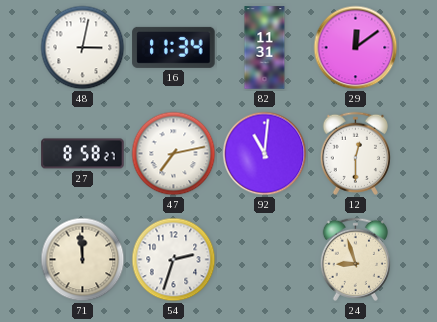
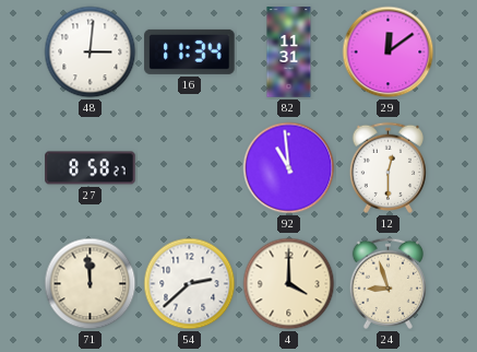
48: 3:02 -> 3:01 (91, 52)
47: 7:13 -> none (174, 154)
92: 11:01 -> 10:59 (289, 168)
54: 2:33 -> 2:38 (190, 284)
4: none -> 4:00 (289, 284)
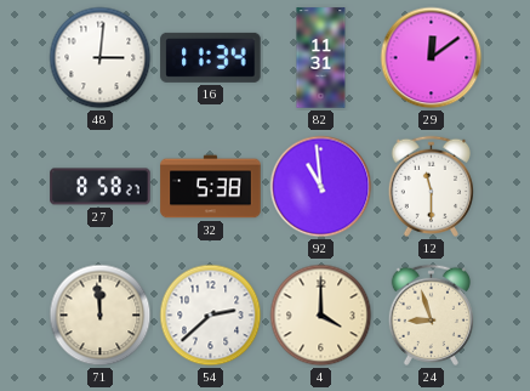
32: none -> 5:38 (211, 187)
12: 12:30 -> 11:30 (431, 186)
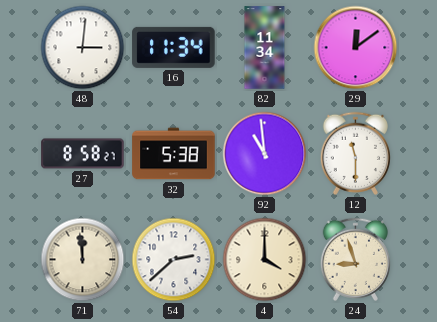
82: 11:31 -> 11:34 (265, 48)
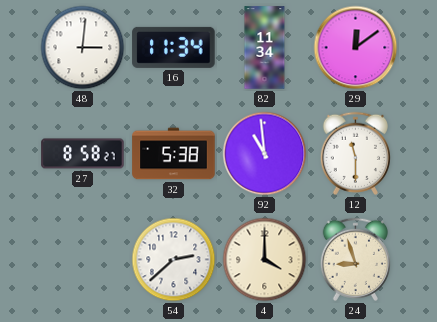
71: 11:59 -> none (83, 260)
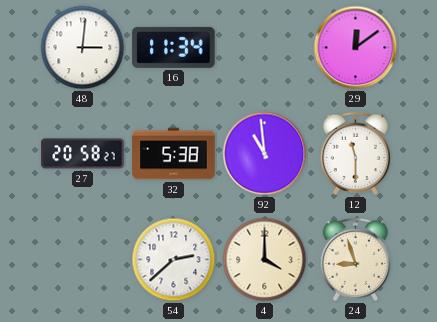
82: 11:34 -> none (265, 48)
27: 8:58 -> 20:58 (83, 154)
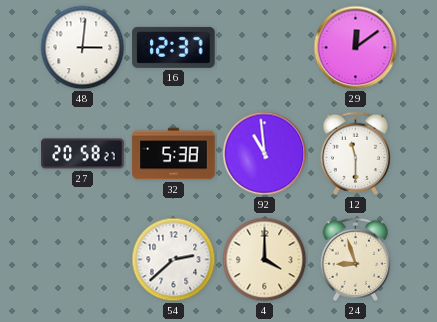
16: 11:34 -> 12:37 (174, 47)
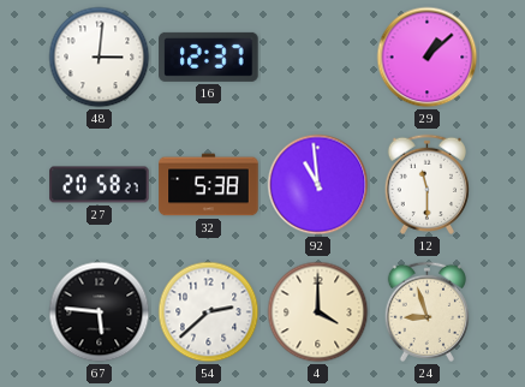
29: 12:09 -> 1:08 (428, 58)
67: none -> 5:46 (100, 312)
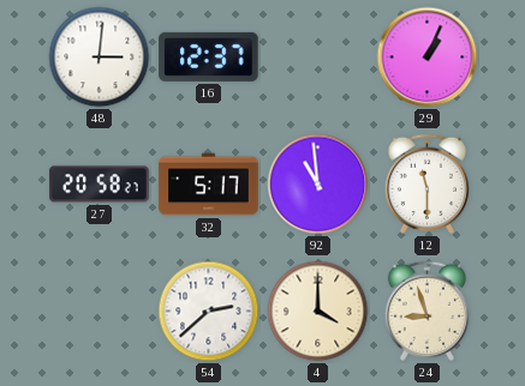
29: 1:08 -> 1:04 (428, 58)
32: 5:38 -> 5:17 (209, 185)
67: 5:46 -> none (100, 312)
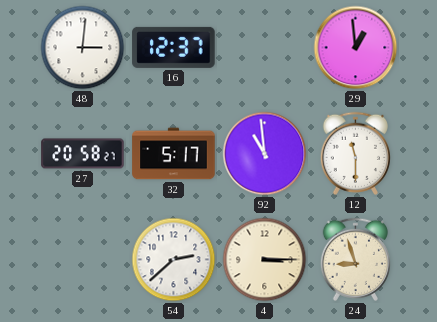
29: 1:04 -> 12:59 (356, 48)
4: 4:00 -> 3:15 (265, 260)
